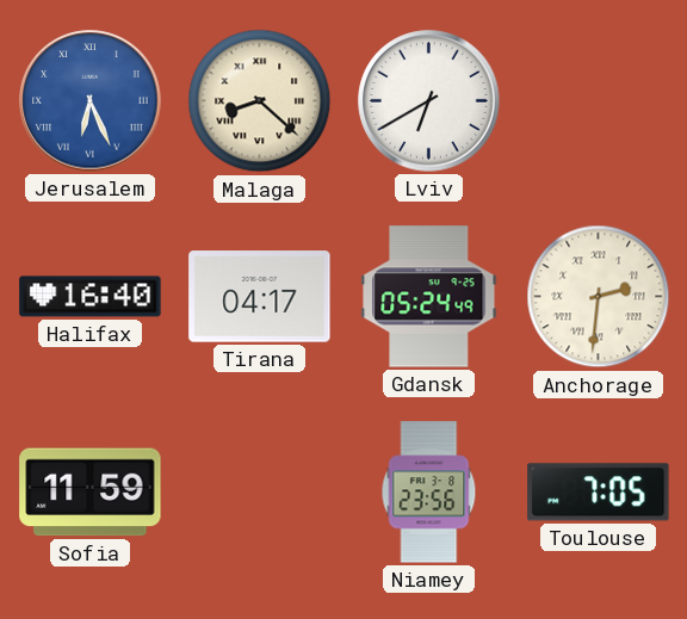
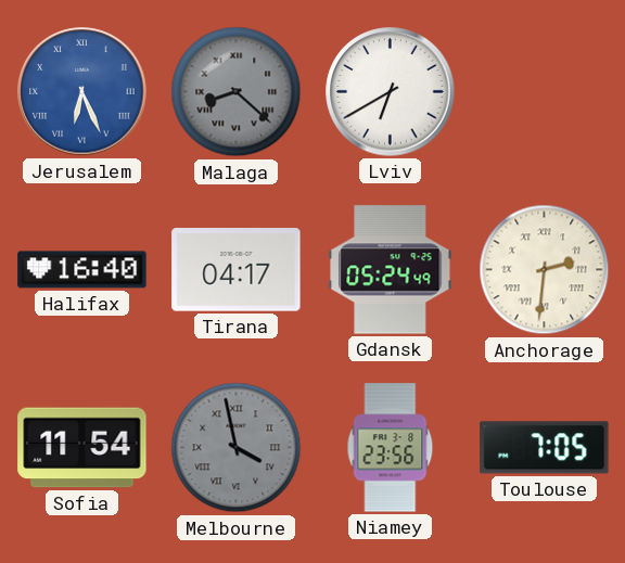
Malaga dial: cream -> grey (237, 92)
Sofia: 11:59 -> 11:54 (82, 448)
Melbourne: none -> 3:58 (237, 448)
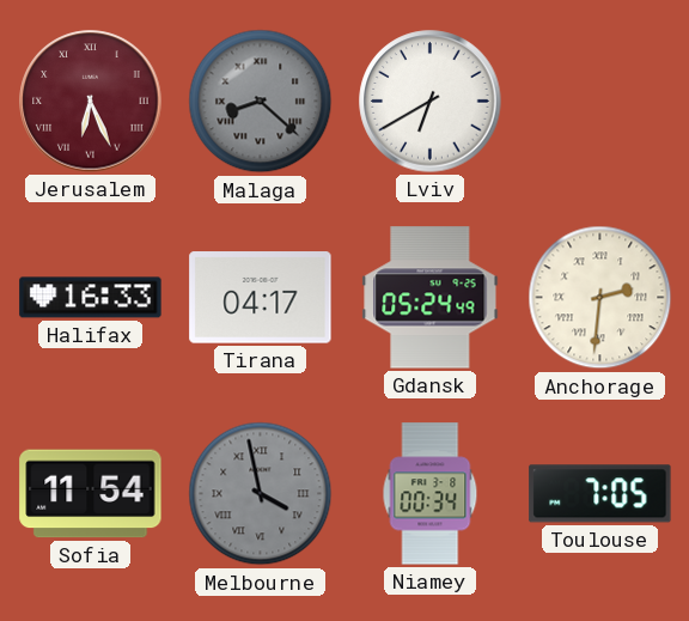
Jerusalem dial: blue -> burgundy (91, 102)
Halifax: 16:40 -> 16:33 (91, 298)
Niamey: 23:56 -> 00:34 (431, 494)
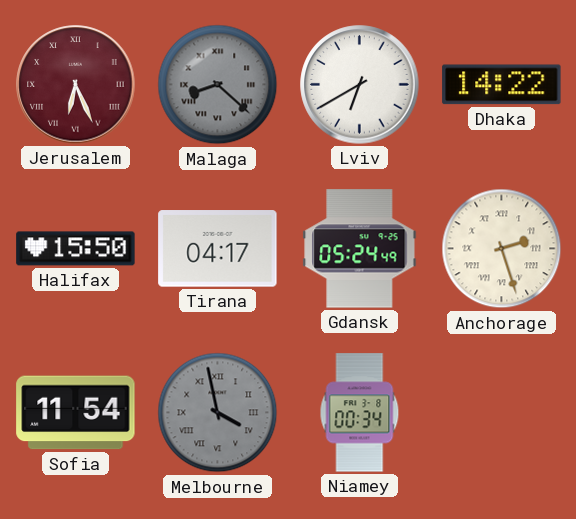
Dhaka: none -> 14:22 (502, 85)
Halifax: 16:33 -> 15:50 (76, 249)
Anchorage: 2:31 -> 2:27 (502, 249)
Toulouse: 7:05 -> none (600, 494)
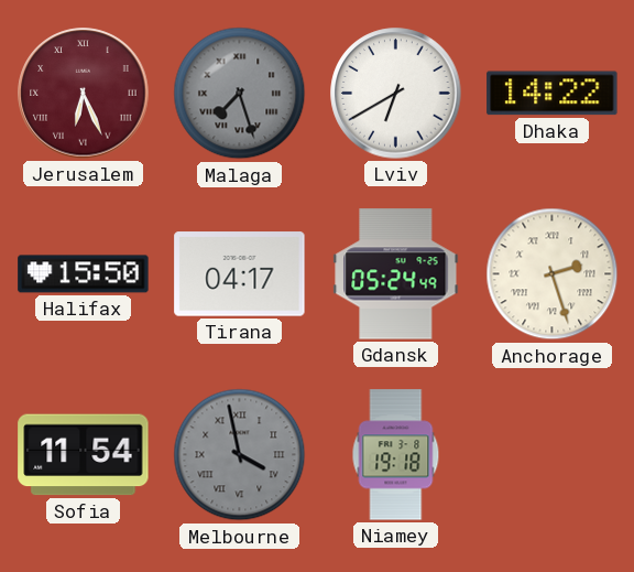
Malaga: 8:22 -> 7:27 (240, 94)
Niamey: 00:34 -> 19:18 (396, 455)
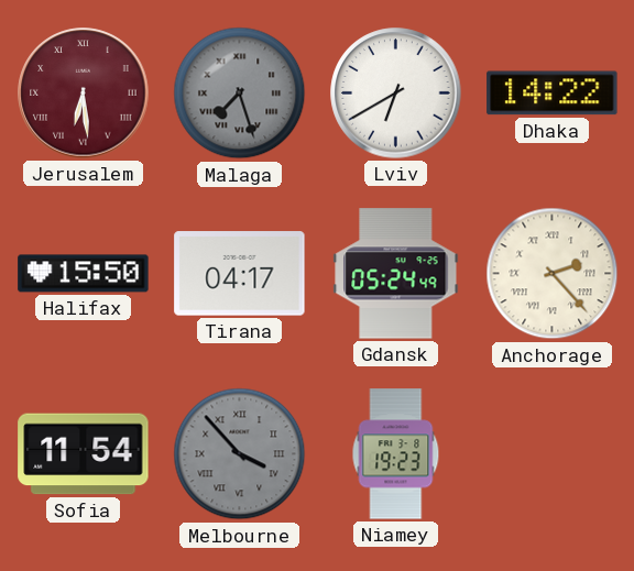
Jerusalem: 6:26 -> 6:29 (84, 94)
Anchorage: 2:27 -> 2:23 (553, 274)
Melbourne: 3:58 -> 3:53 (240, 454)
Niamey: 19:18 -> 19:23 (396, 454)
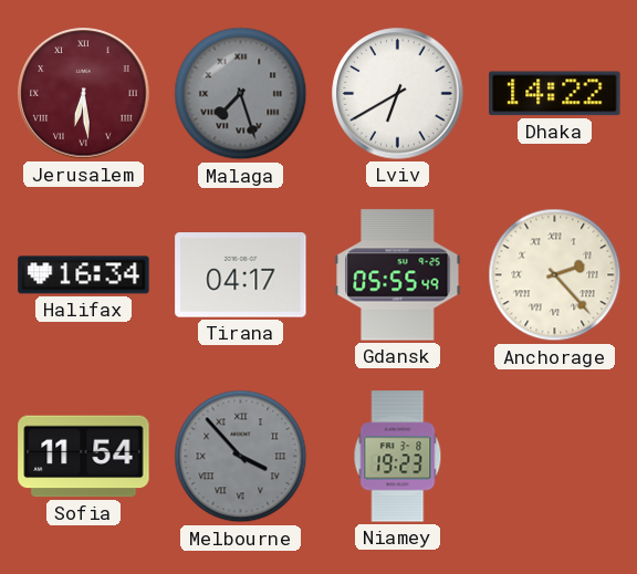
Halifax: 15:50 -> 16:34 (84, 275)
Gdansk: 05:24 -> 05:55 (398, 275)
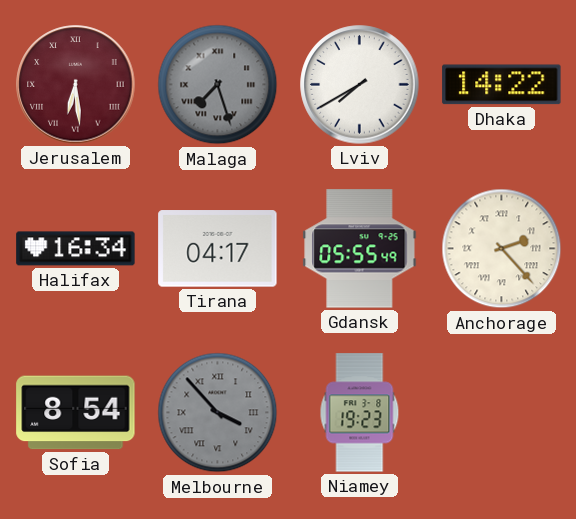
Lviv: 6:40 -> 7:40 (360, 85)
Sofia: 11:54 -> 8:54 (76, 413)
